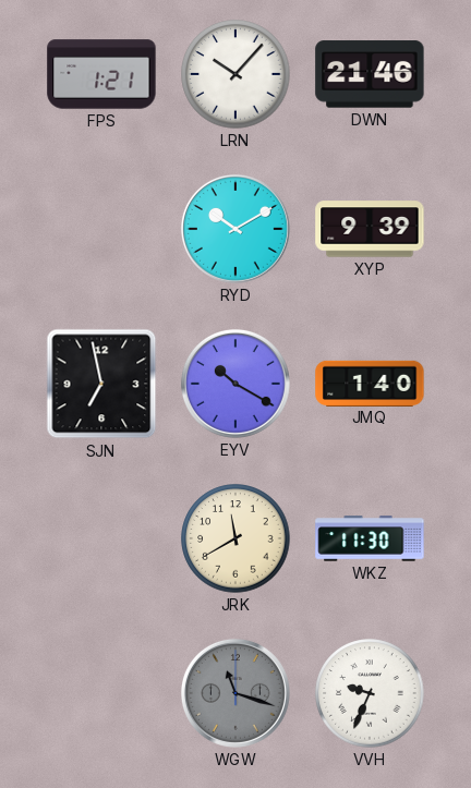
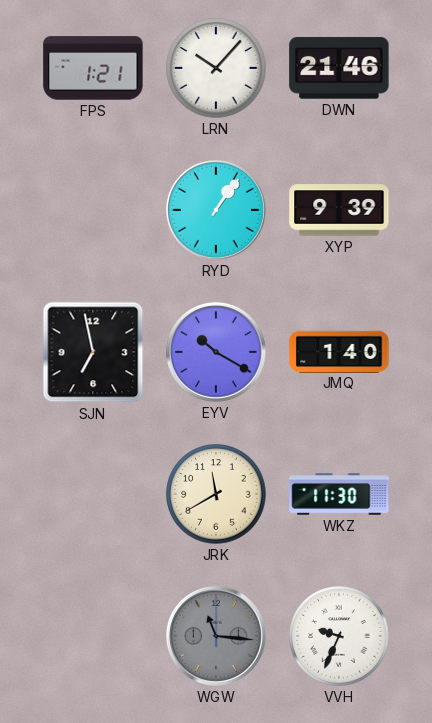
RYD: 10:10 -> 1:06 (216, 210)
WGW: 11:18 -> 11:16 (216, 636)
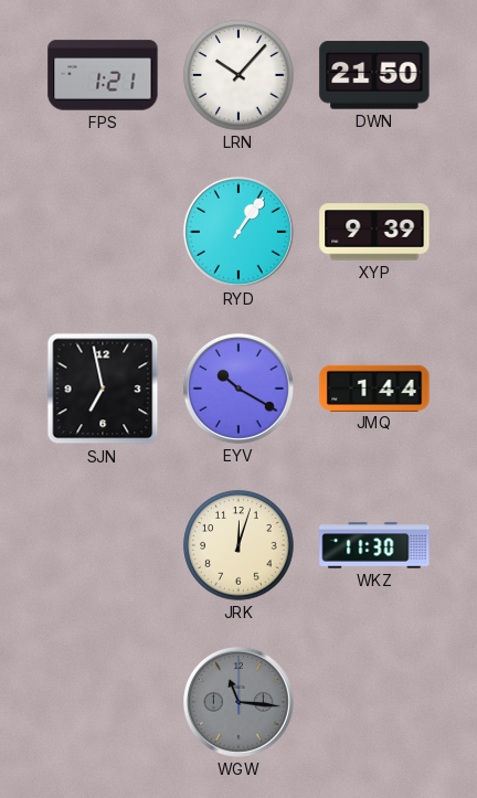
DWN: 21:46 -> 21:50 (374, 75)
JMQ: 1:40 -> 1:44 (374, 387)
JRK: 11:40 -> 12:03 (239, 545)
VVH: 9:34 -> none (339, 636)
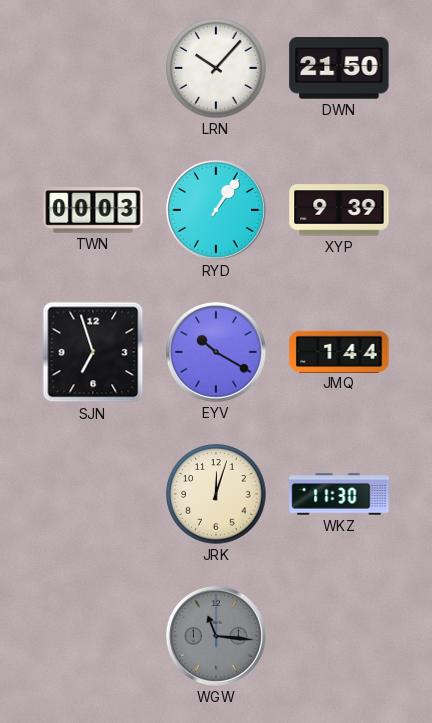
FPS: 1:21 -> none (103, 75)
TWN: none -> 00:03 (93, 210)
SJN: 6:58 -> 6:57 (93, 352)
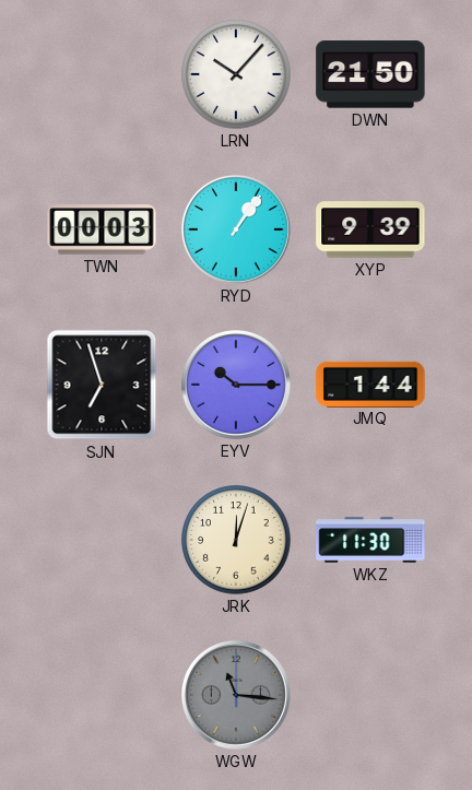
EYV: 10:20 -> 10:15 (236, 385)
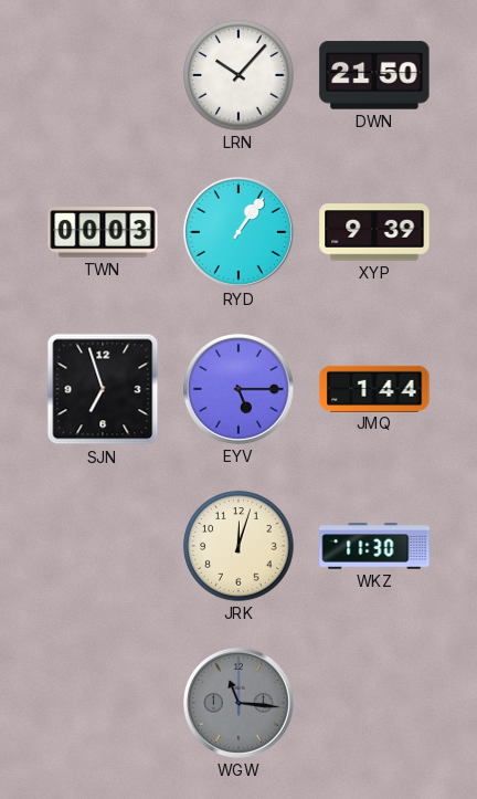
EYV: 10:15 -> 5:15 (239, 389)
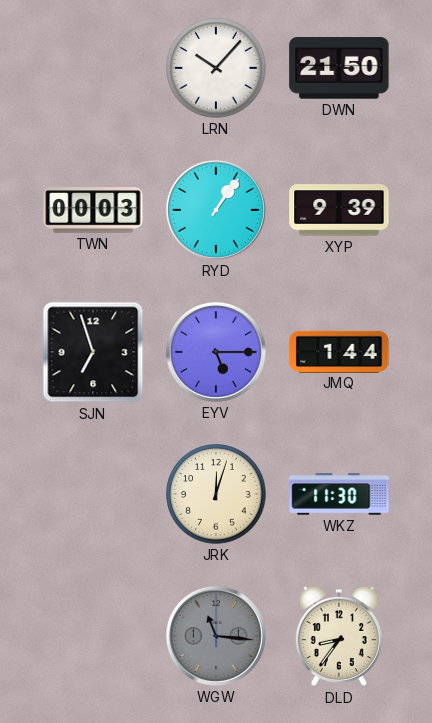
DLD: none -> 8:36 (339, 636)
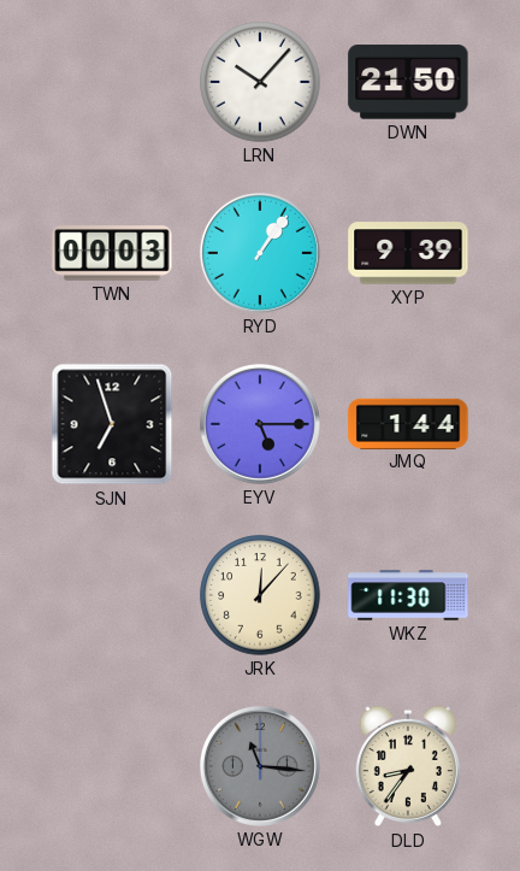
JRK: 12:03 -> 12:07 (260, 595)
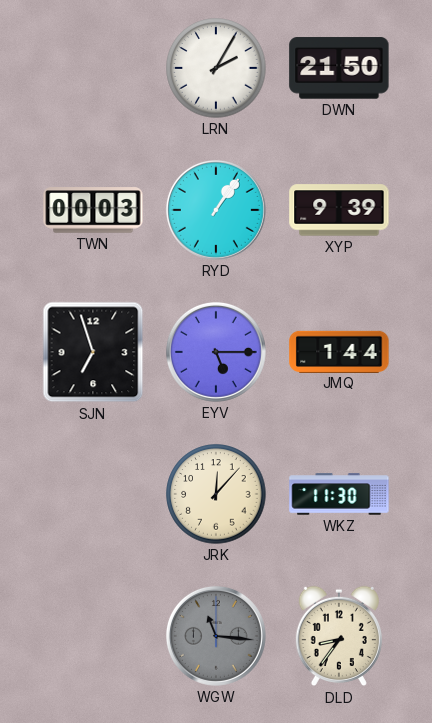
LRN: 10:07 -> 2:05 (216, 68)
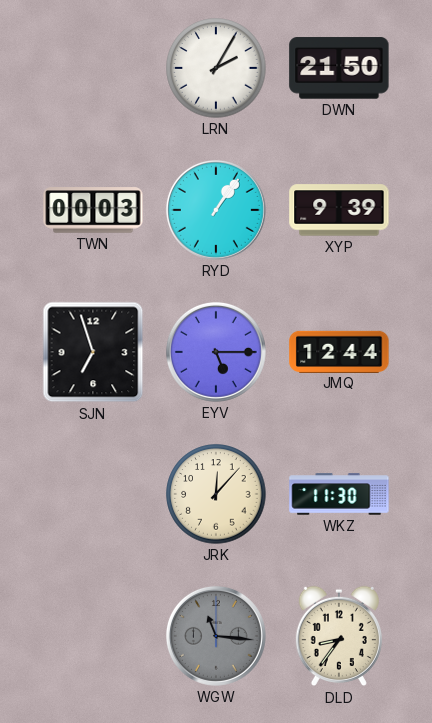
JMQ: 1:44 -> 12:44 (339, 351)
